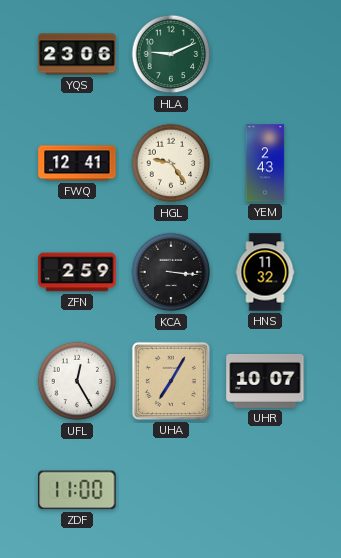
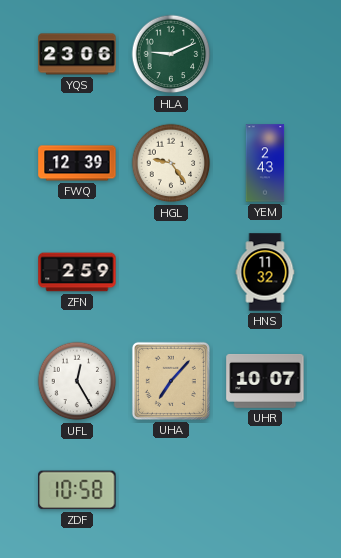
FWQ: 12:41 -> 12:39 (77, 163)
KCA: 3:16 -> none (171, 272)
UHA: 7:05 -> 7:07 (171, 381)
ZDF: 11:00 -> 10:58 (77, 490)
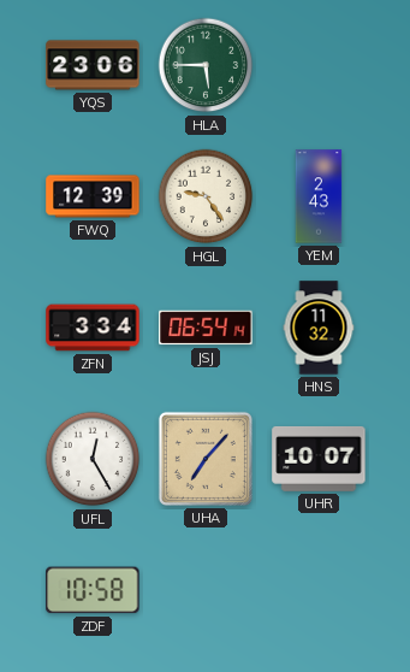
HLA: 9:11 -> 5:45 (206, 65)
ZFN: 2:59 -> 3:34 (93, 328)
JSJ: none -> 06:54 (206, 328)
